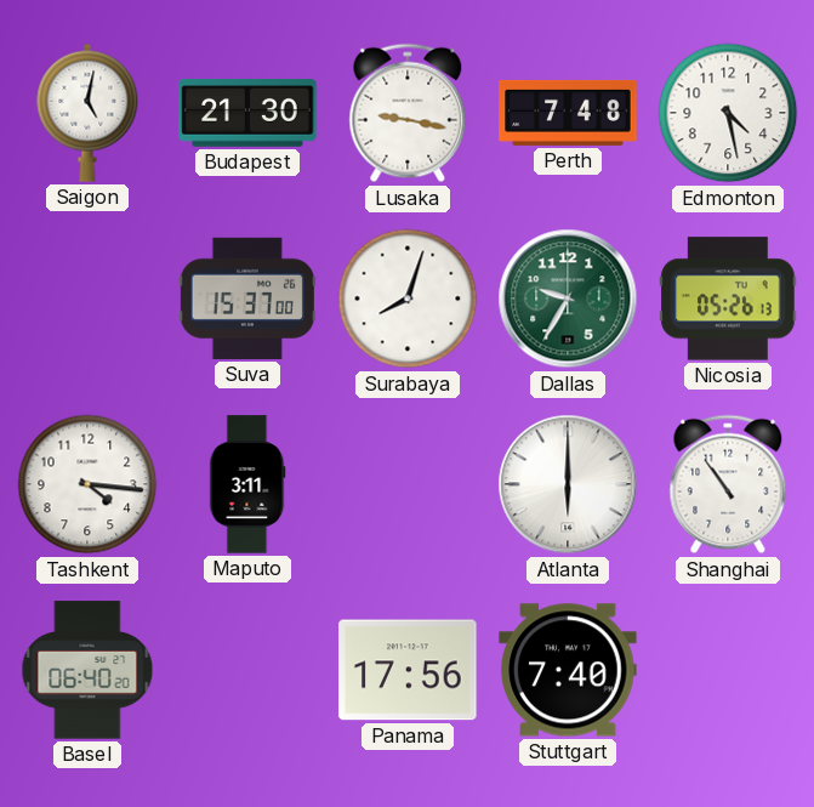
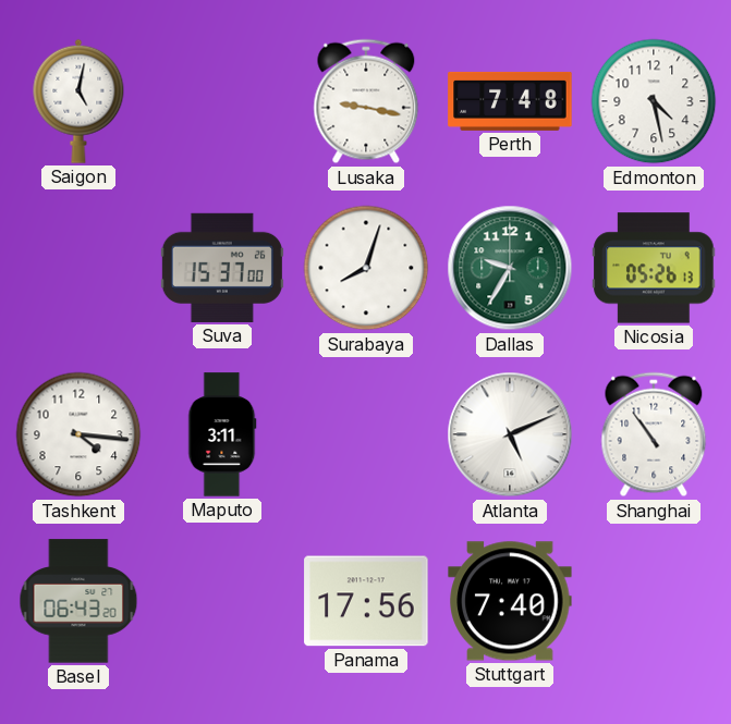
Budapest: 21:30 -> none (247, 114)
Atlanta: 6:00 -> 5:11 (510, 434)
Basel: 06:40 -> 06:43 (78, 601)
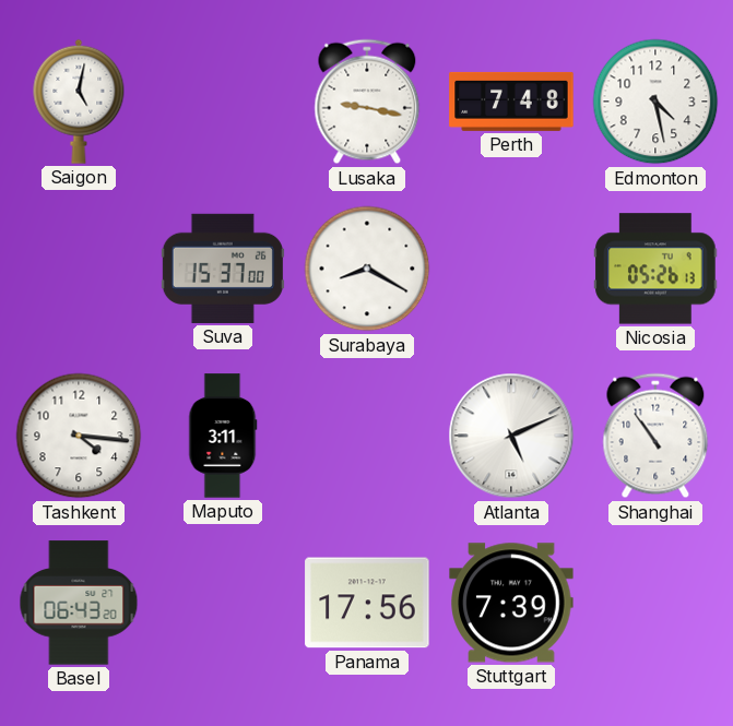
Surabaya: 8:03 -> 8:20 (367, 269)
Dallas: 9:35 -> none (510, 268)
Stuttgart: 7:40 -> 7:39 (511, 603)
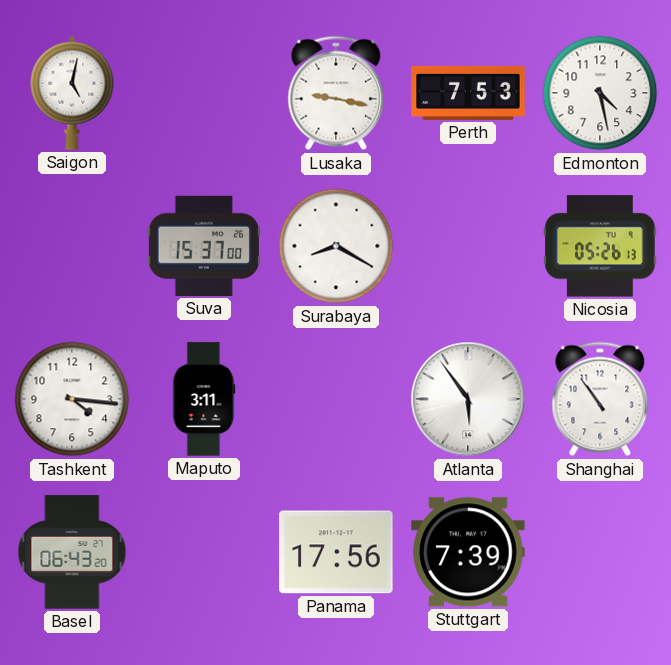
Perth: 7:48 -> 7:53 (468, 93)
Atlanta: 5:11 -> 5:54 (468, 399)
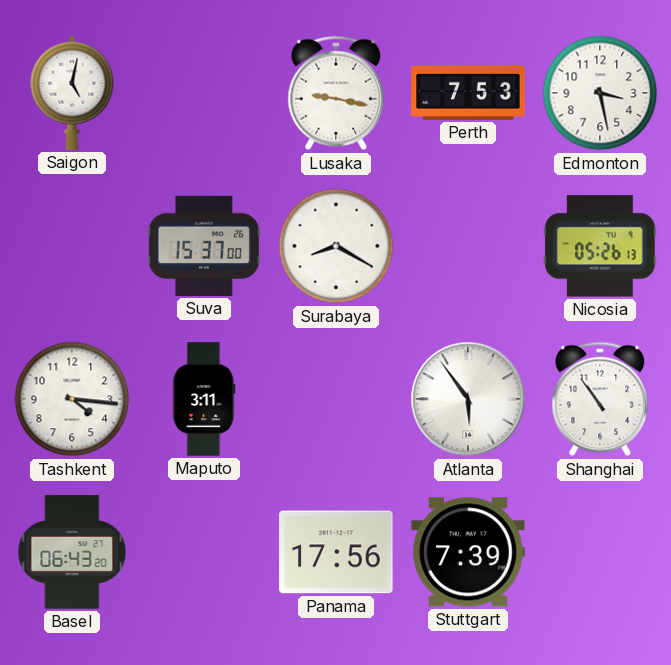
Edmonton: 4:28 -> 3:28 (600, 93)
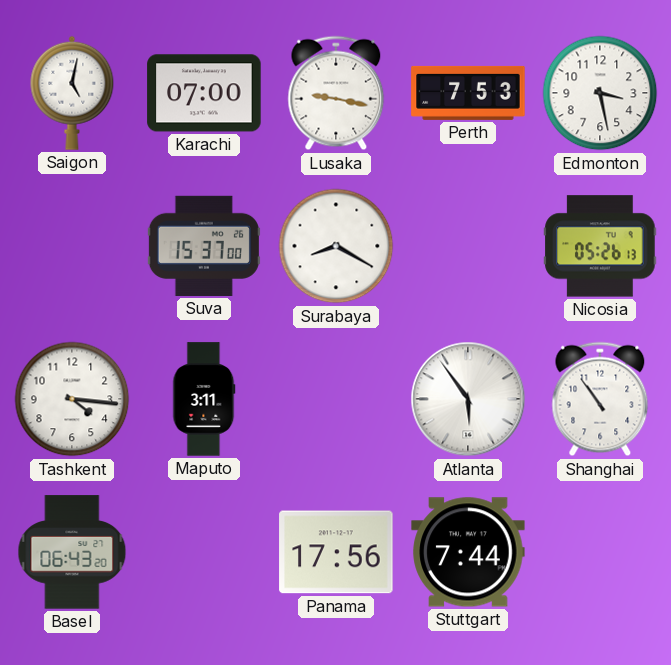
Karachi: none -> 07:00 (204, 93)
Stuttgart: 7:39 -> 7:44 (468, 552)
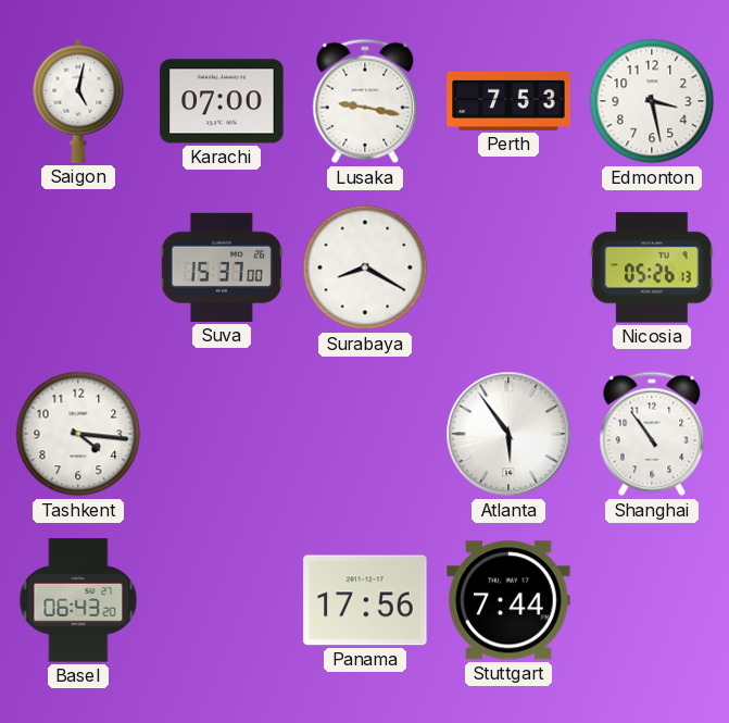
Maputo: 3:11 -> none (204, 399)
